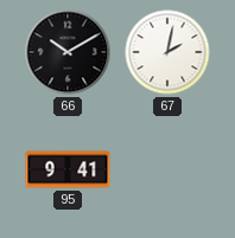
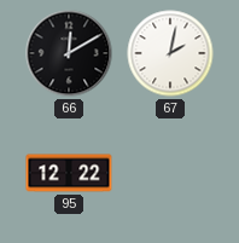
66: 10:10 -> 12:10 (69, 53)
95: 9:41 -> 12:22 (69, 173)
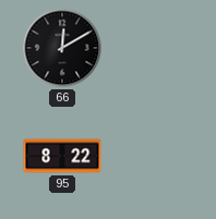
67: 2:02 -> none (170, 53)
95: 12:22 -> 8:22 (62, 156)
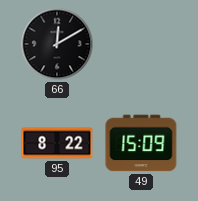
49: none -> 15:09 (141, 143)
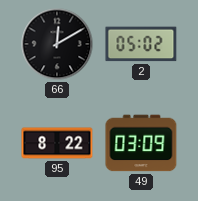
2: none -> 05:02 (141, 44)
49: 15:09 -> 03:09 (141, 143)
